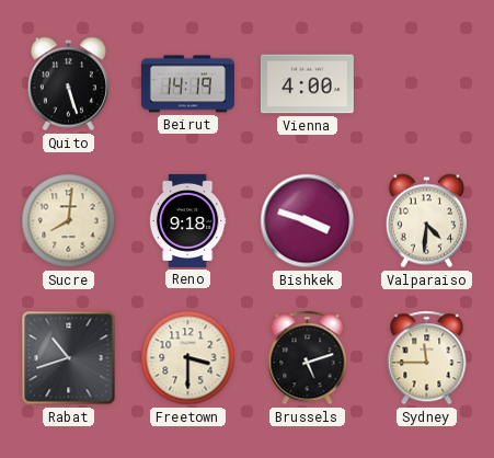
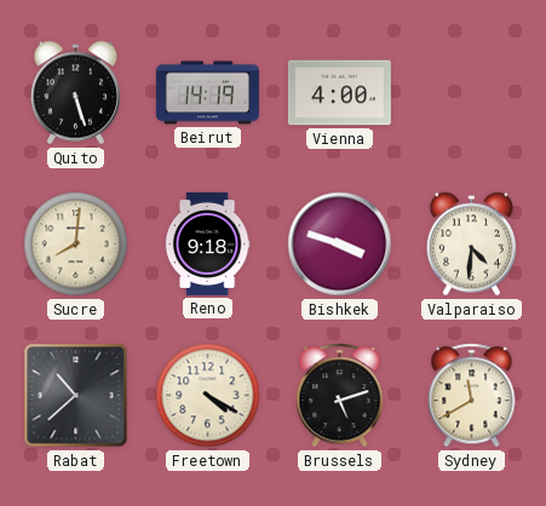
Rabat: 10:42 -> 10:38 (76, 396)
Freetown: 3:30 -> 4:20 (208, 396)
Sydney: 11:45 -> 11:40 (472, 396)
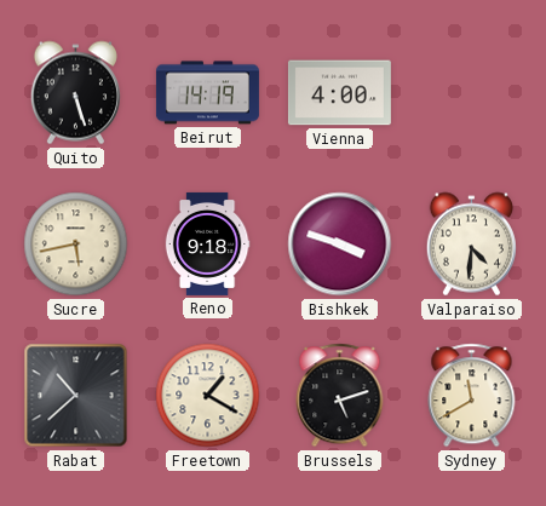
Sucre: 8:01 -> 5:43 (76, 245)
Freetown: 4:20 -> 1:20 (208, 396)
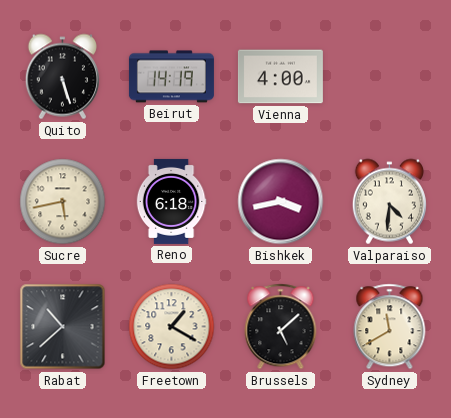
Reno: 9:18 -> 6:18 (171, 201)
Bishkek: 3:48 -> 3:43 (281, 202)
Brussels: 5:12 -> 5:08 (281, 327)
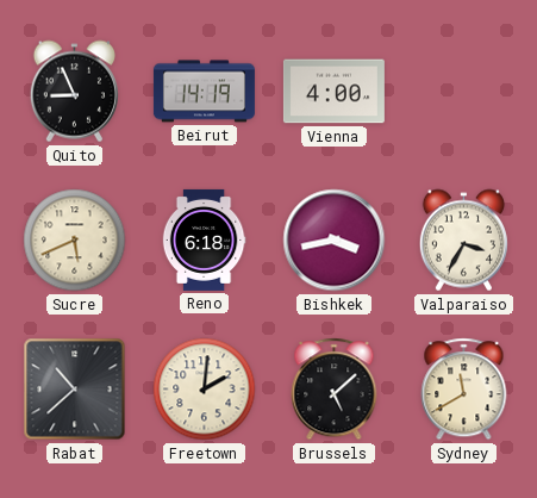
Quito: 5:27 -> 8:56 (74, 92)
Sucre: 5:43 -> 5:41 (75, 241)
Valparaiso: 4:31 -> 3:35 (463, 241)
Freetown: 1:20 -> 2:01 (205, 390)
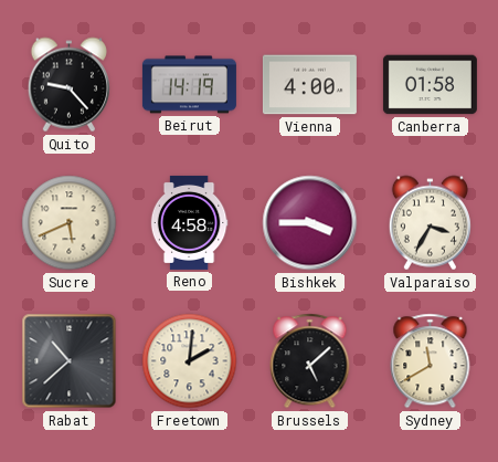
Quito: 8:56 -> 9:23 (68, 85)
Canberra: none -> 01:58 (430, 85)
Reno: 6:18 -> 4:58 (189, 222)
Bishkek: 3:43 -> 3:45 (310, 223)
